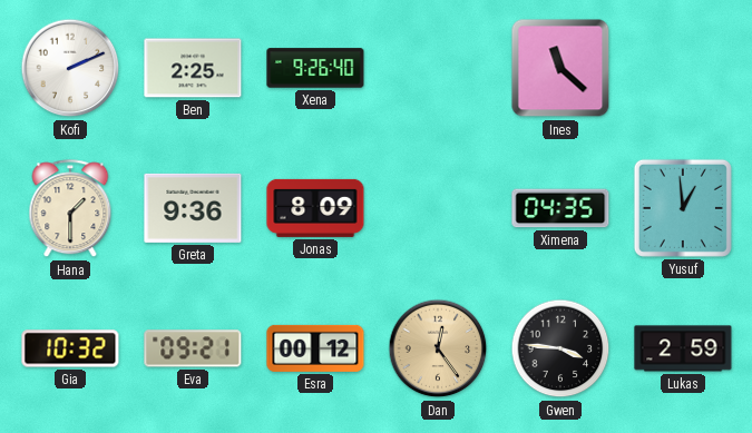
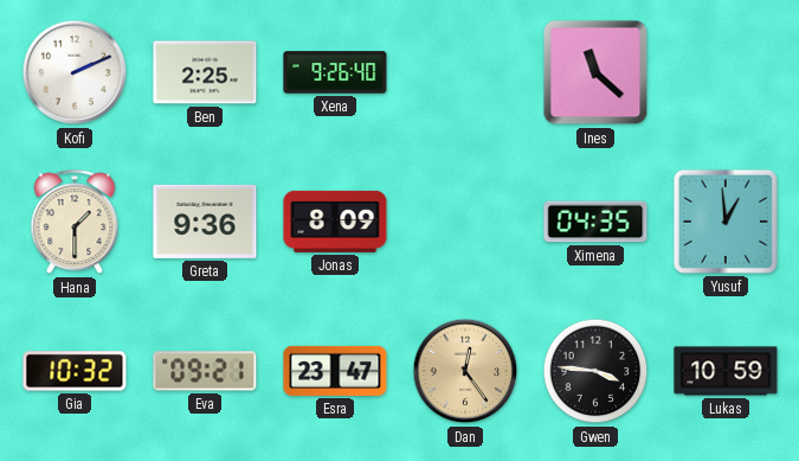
Esra: 00:12 -> 23:47 (335, 371)
Lukas: 2:59 -> 10:59 (726, 371)
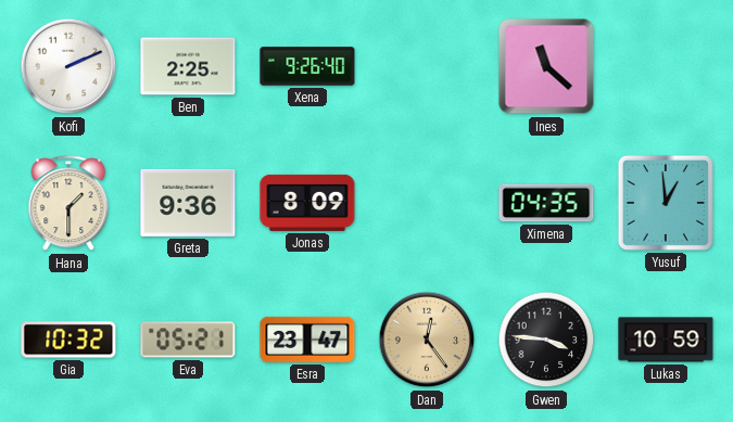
Eva: 09:21 -> 05:21 (188, 340)
